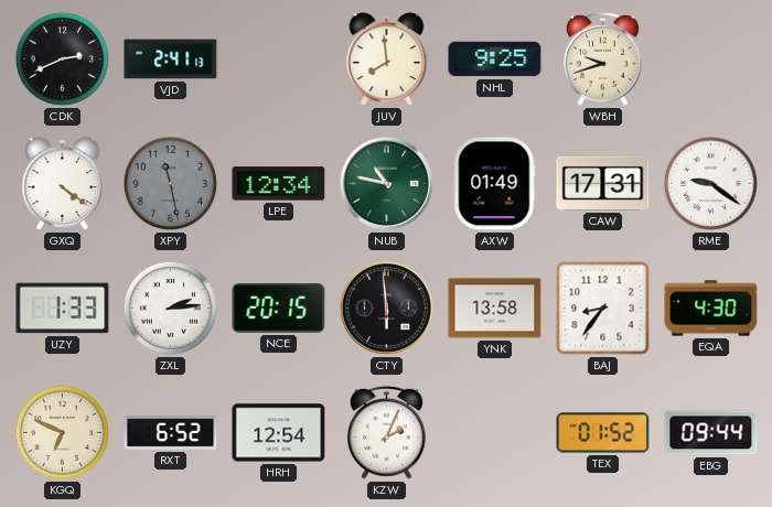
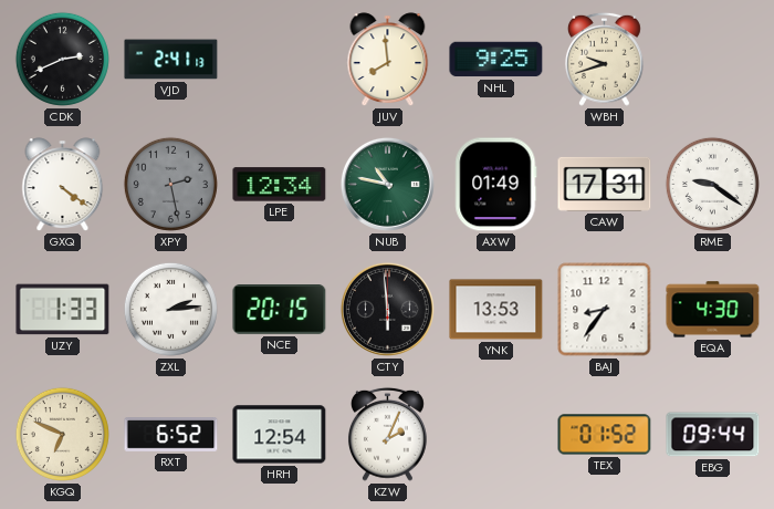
XPY: 11:28 -> 2:28 (170, 184)
YNK: 13:58 -> 13:53 (496, 310)
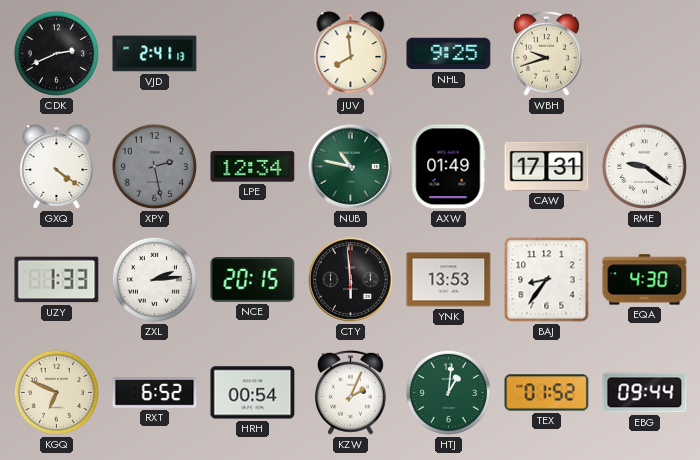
HRH: 12:54 -> 00:54 (253, 393)
HTJ: none -> 1:01 (448, 392)
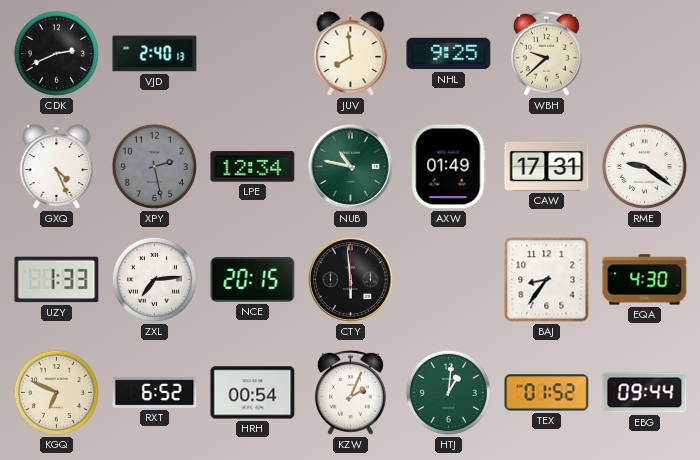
VJD: 2:41 -> 2:40 (155, 54)
WBH: 9:42 -> 9:38 (546, 53)
GXQ: 4:21 -> 4:26 (57, 167)
ZXL: 2:14 -> 7:14 (154, 279)
YNK: 13:53 -> none (449, 280)
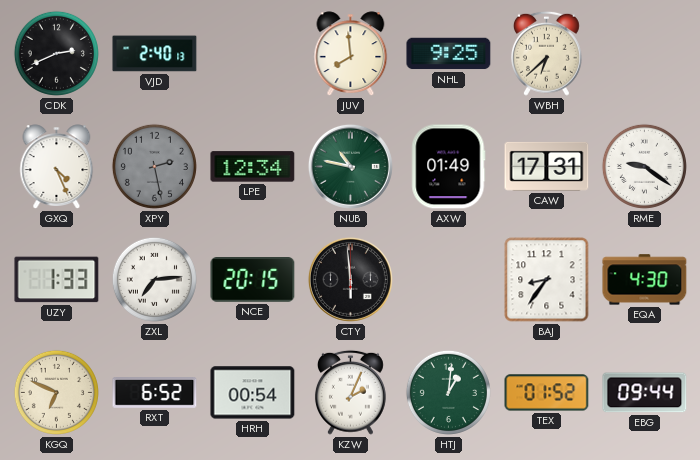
WBH: 9:38 -> 6:38 (546, 53)
